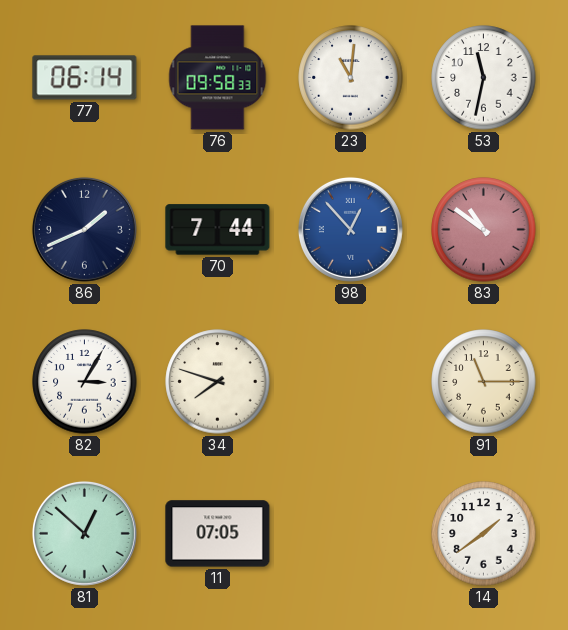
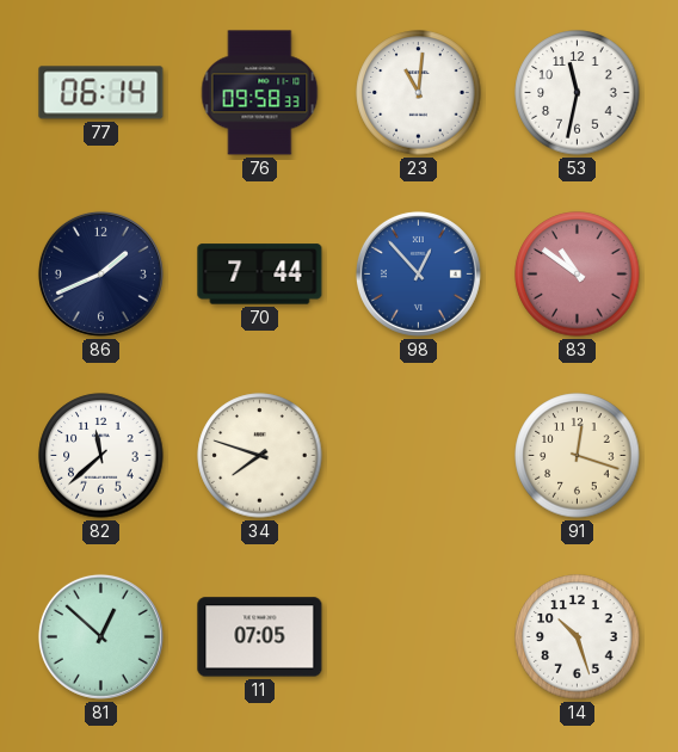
82: 3:05 -> 11:38 (101, 456)
91: 11:15 -> 12:18 (578, 456)
14: 1:39 -> 10:27 (578, 637)
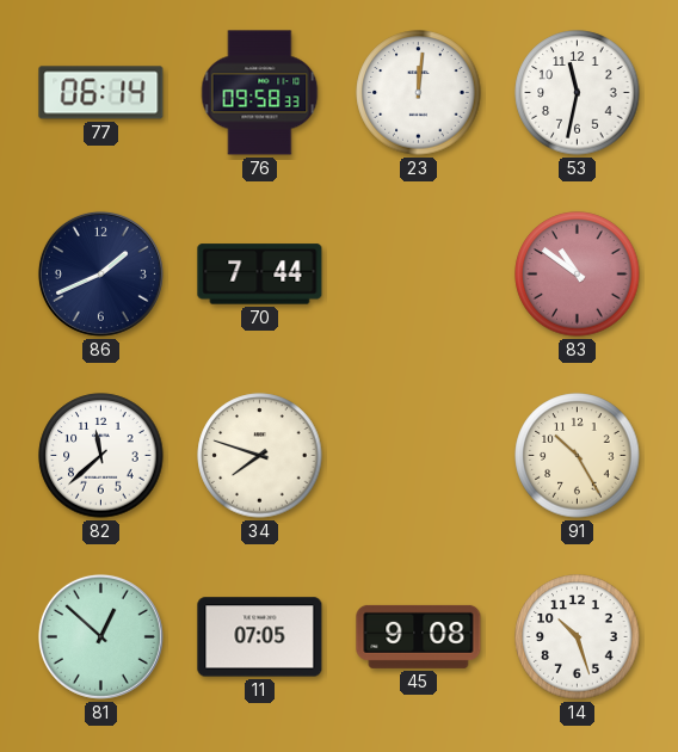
23: 11:01 -> 12:01 (419, 93)
98: 12:53 -> none (418, 273)
91: 12:18 -> 10:25 (578, 456)
45: none -> 9:08 (419, 636)
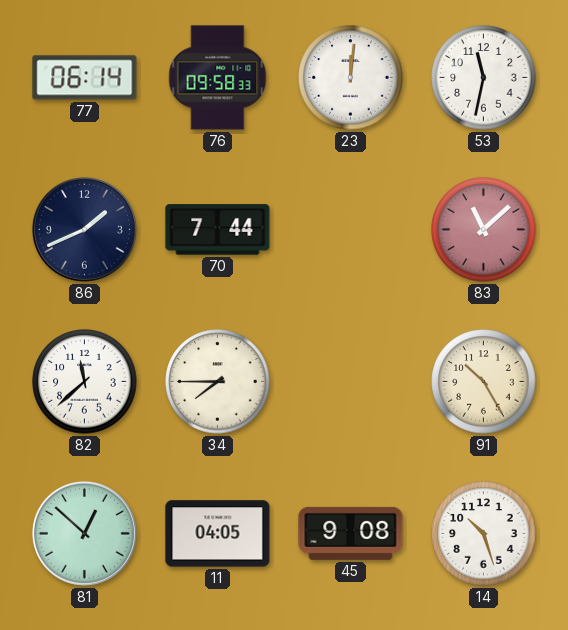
83: 10:51 -> 11:08 (484, 230)
34: 7:48 -> 7:45 (218, 382)
11: 07:05 -> 04:05 (218, 534)
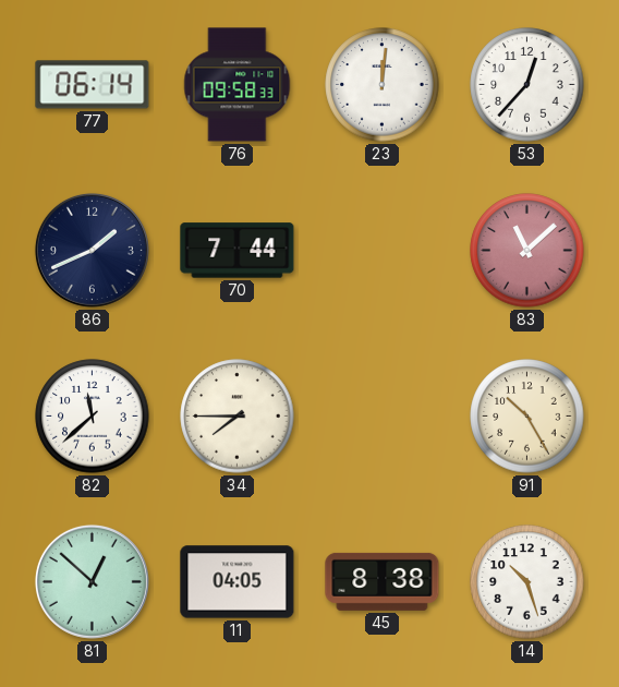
53: 11:32 -> 12:37 (527, 85)
45: 9:08 -> 8:38 (383, 581)
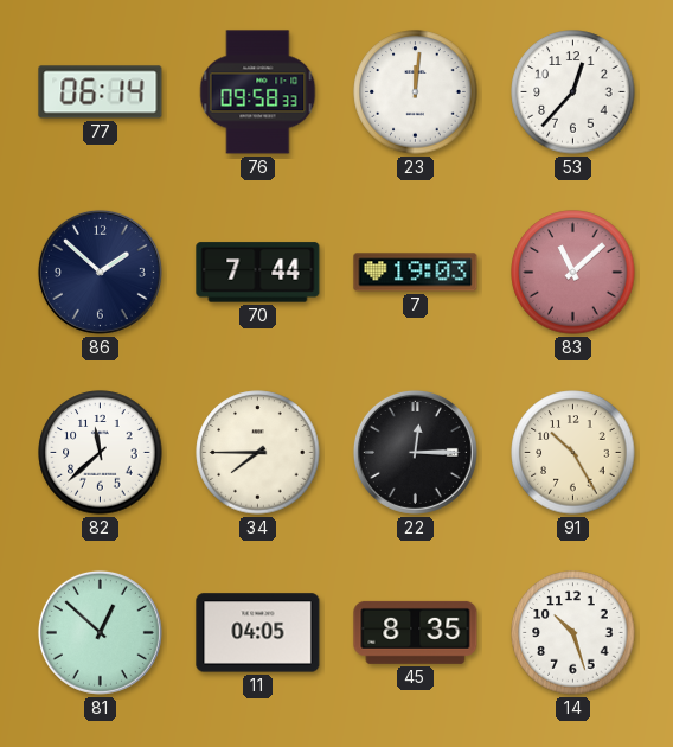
86: 1:41 -> 1:52 (100, 272)
7: none -> 19:03 (416, 273)
22: none -> 12:15 (415, 452)
45: 8:38 -> 8:35 (416, 632)
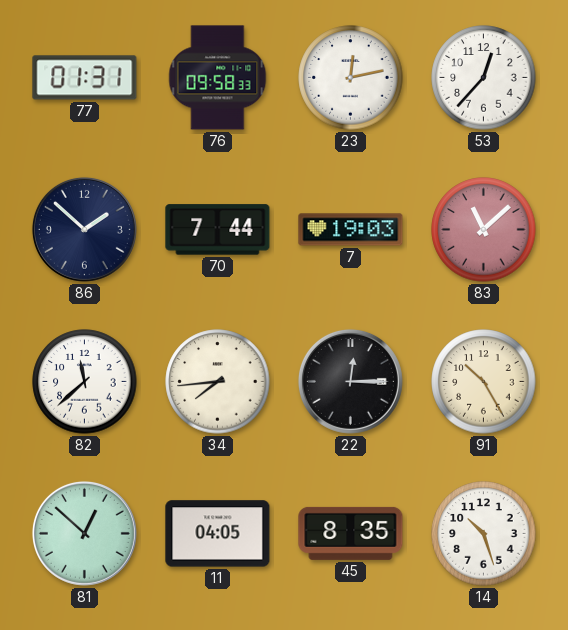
77: 06:14 -> 01:31 (85, 78)
23: 12:01 -> 12:13 (351, 78)
34: 7:45 -> 7:44 (218, 382)
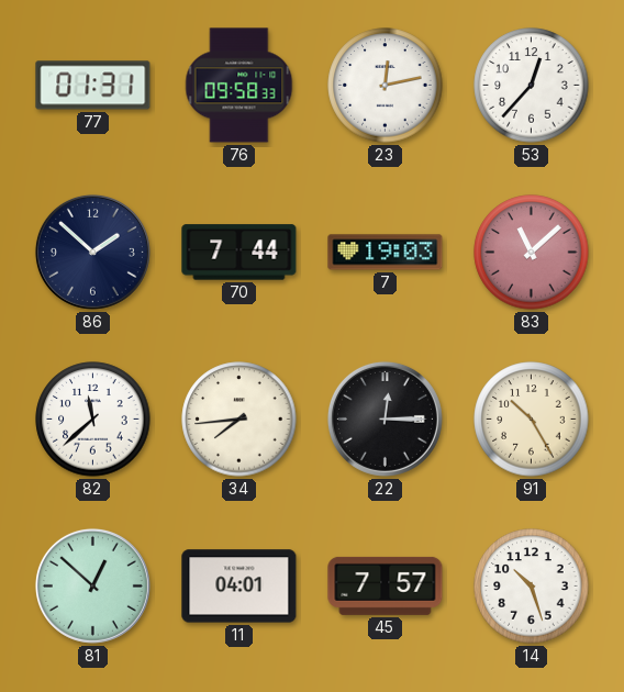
11: 04:05 -> 04:01 (239, 587)
45: 8:35 -> 7:57 (386, 585)
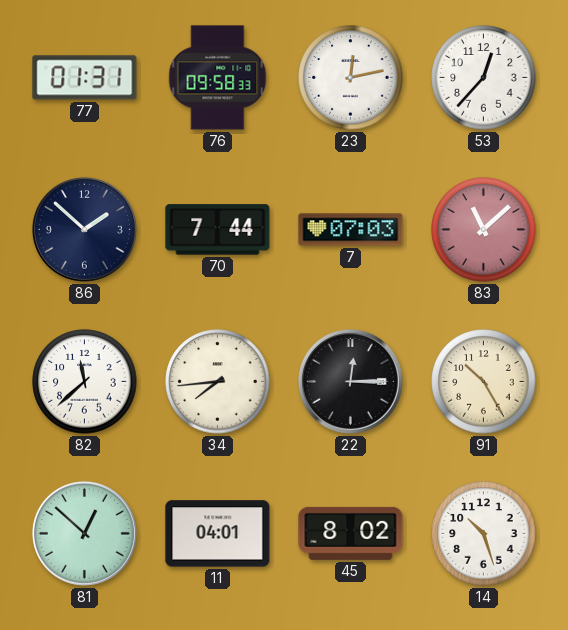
7: 19:03 -> 07:03 (351, 230)
45: 7:57 -> 8:02 (351, 533)
